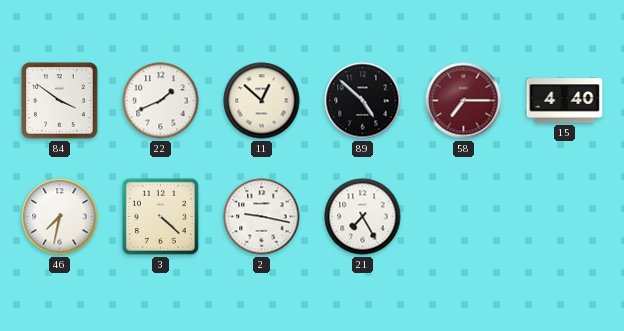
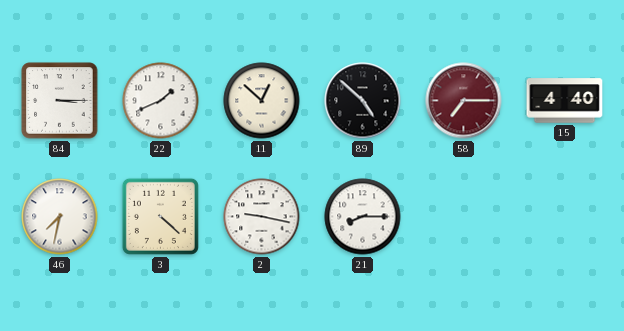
84: 3:51 -> 3:15 (60, 101)
21: 7:25 -> 8:15 (363, 217)
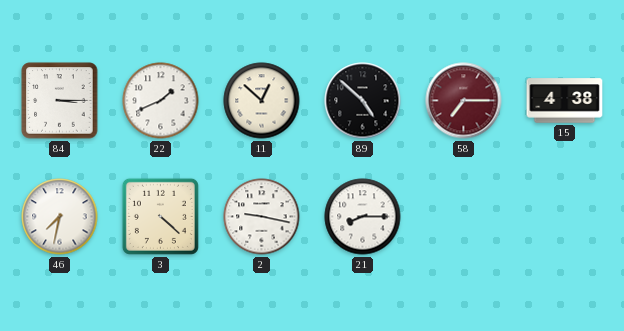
15: 4:40 -> 4:38 (565, 101)
